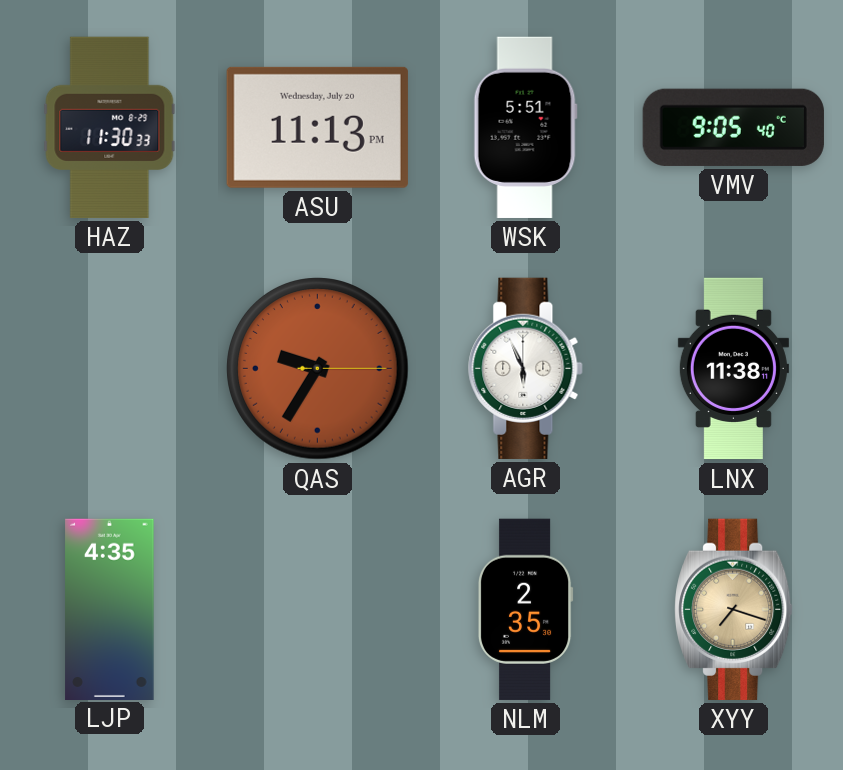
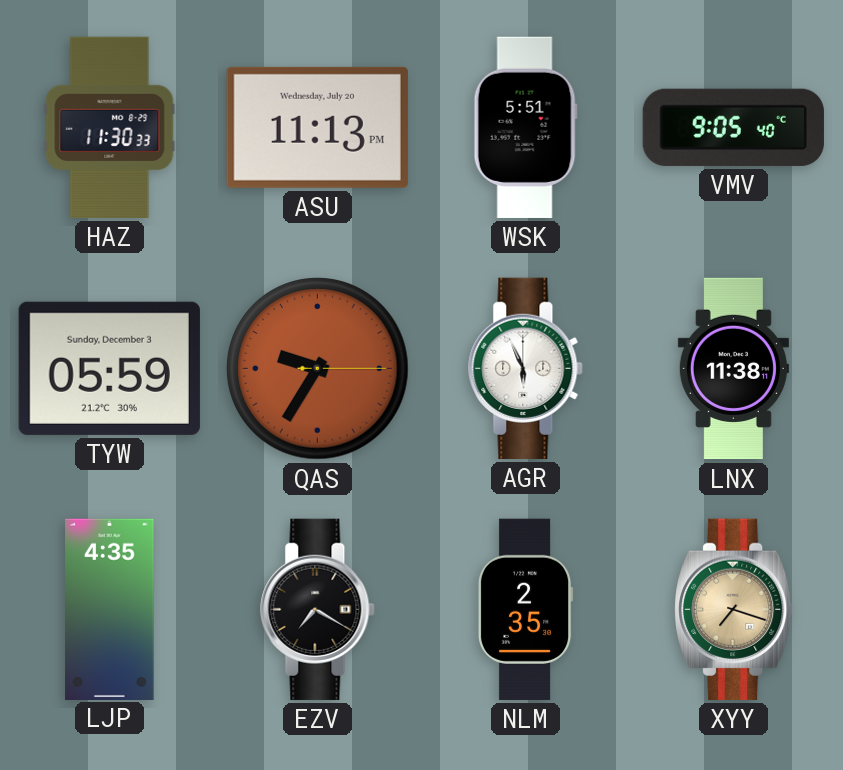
TYW: none -> 05:59 (109, 368)
EZV: none -> 7:20 (318, 609)
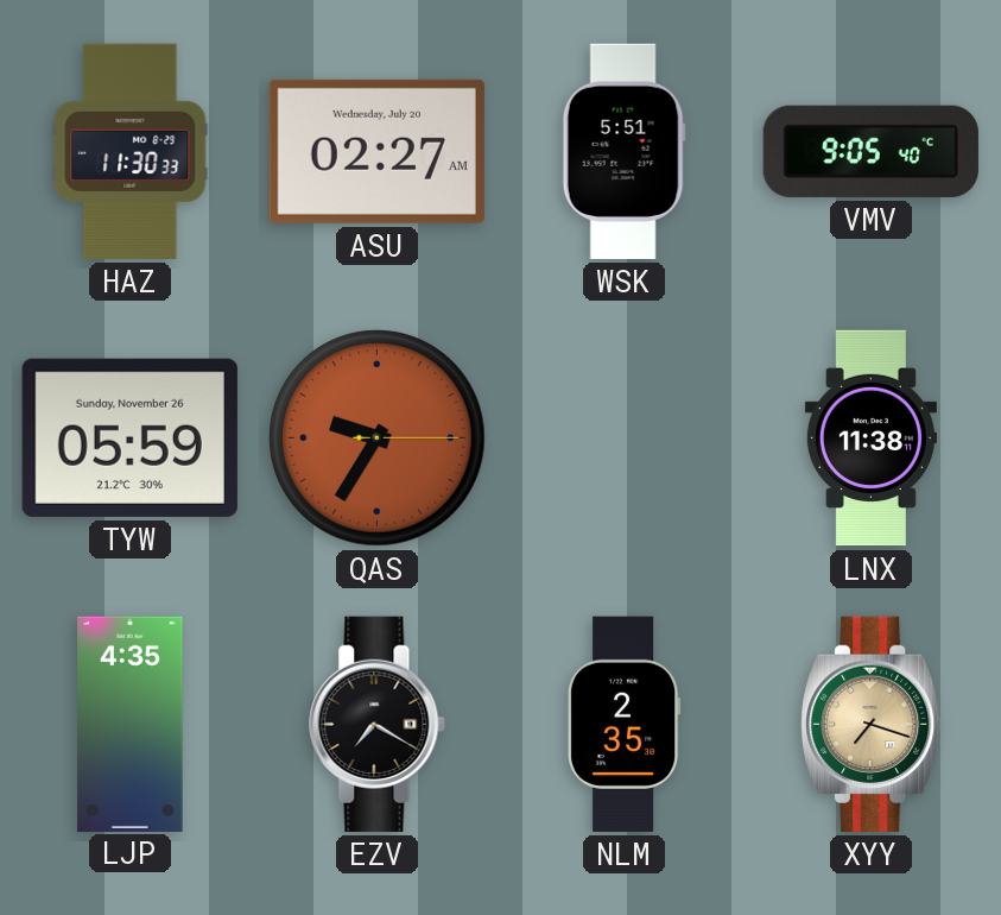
ASU: 11:13 -> 02:27 (376, 151)
TYW date: Sunday, December 3 -> Sunday, November 26 (129, 437)
AGR: 5:56 -> none (526, 368)
